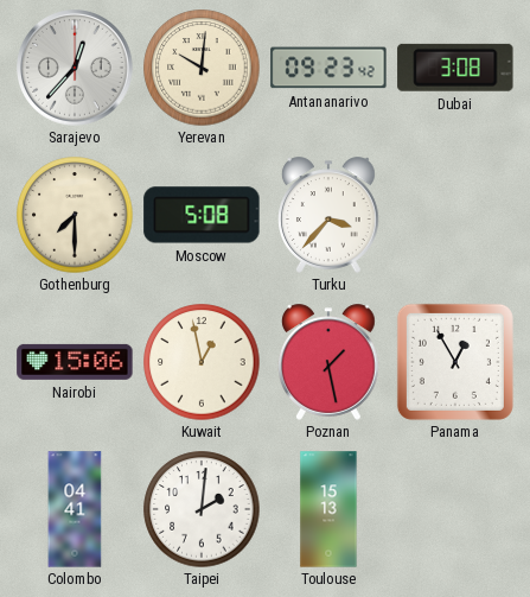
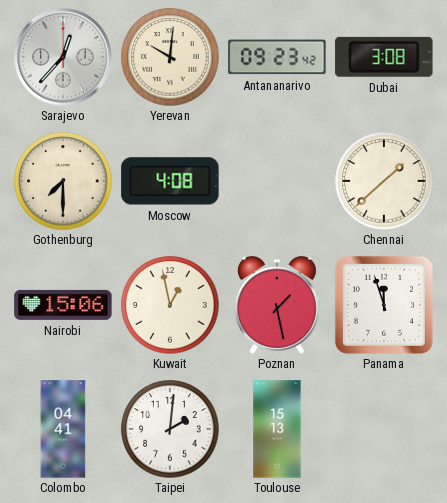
Moscow: 5:08 -> 4:08 (170, 181)
Turku: 3:37 -> none (330, 215)
Chennai: none -> 1:38 (384, 181)
Panama: 12:55 -> 11:57 (384, 305)
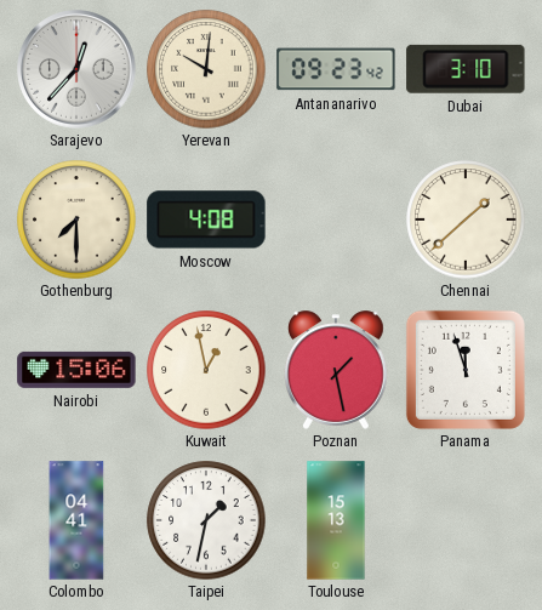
Dubai: 3:08 -> 3:10 (466, 69)
Taipei: 2:01 -> 1:32 (206, 520)
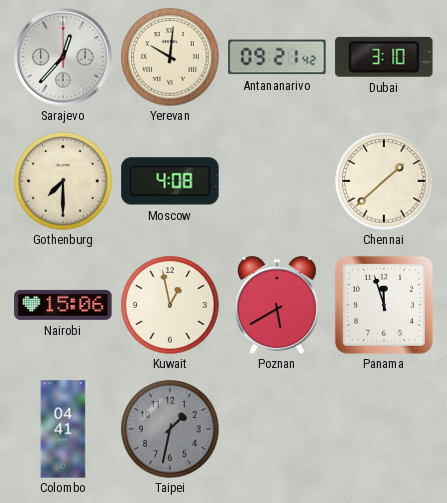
Antananarivo: 09:23 -> 09:21 (277, 57)
Poznan: 1:28 -> 5:40 (278, 305)
Taipei dial: white -> grey (170, 429)
Toulouse: 15:13 -> none (336, 520)
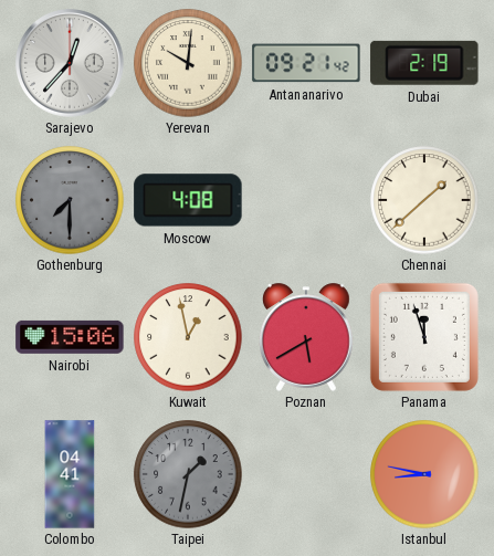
Dubai: 3:10 -> 2:19 (424, 63)
Gothenburg dial: cream -> grey (70, 200)
Istanbul: none -> 8:47 (424, 474)
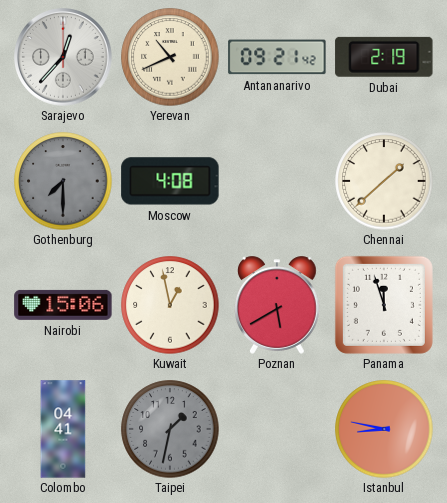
Yerevan: 10:01 -> 10:41 (170, 57)
